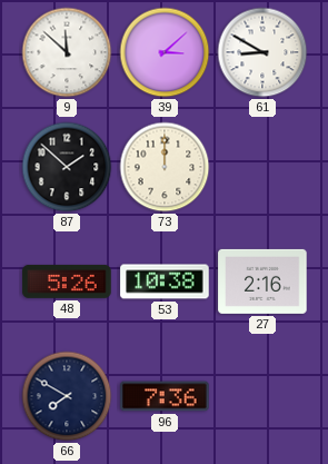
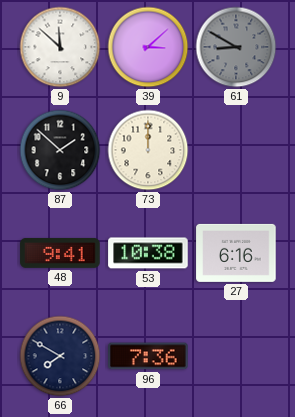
61 dial: white -> grey (236, 47)
48: 5:26 -> 9:41 (60, 253)
27: 2:16 -> 6:16 (236, 253)
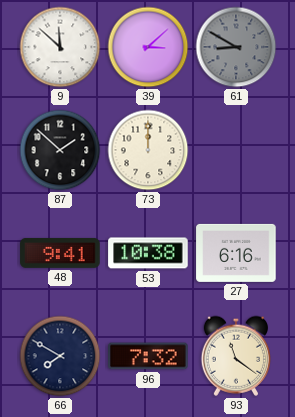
96: 7:36 -> 7:32 (148, 356)
93: none -> 11:21 (235, 356)
